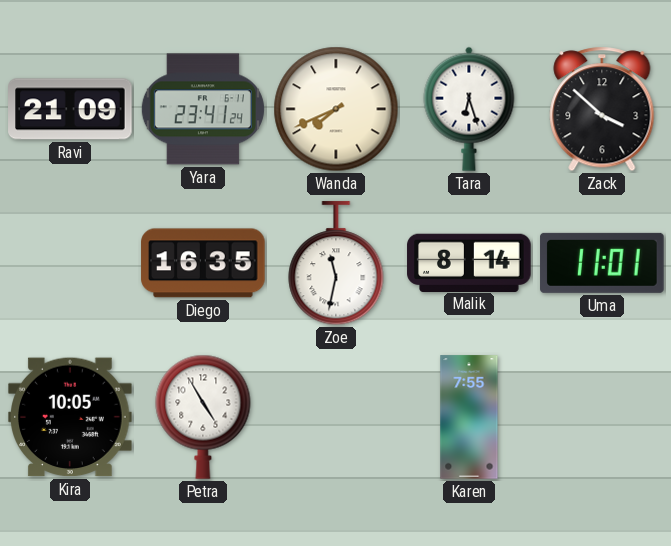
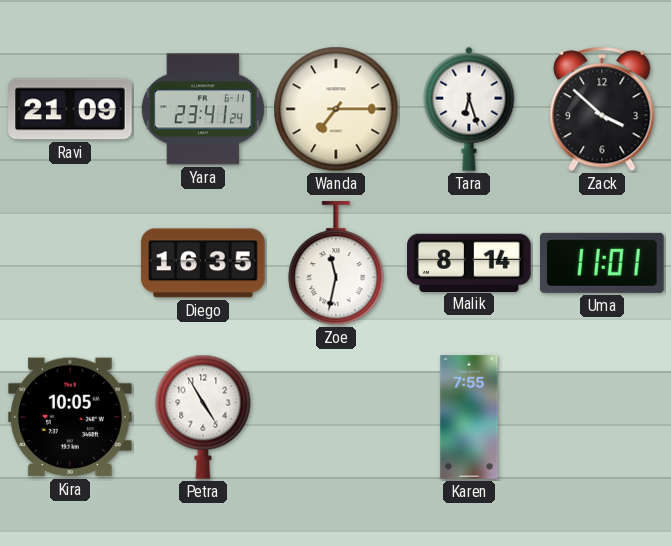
Wanda: 7:41 -> 7:15 (336, 109)
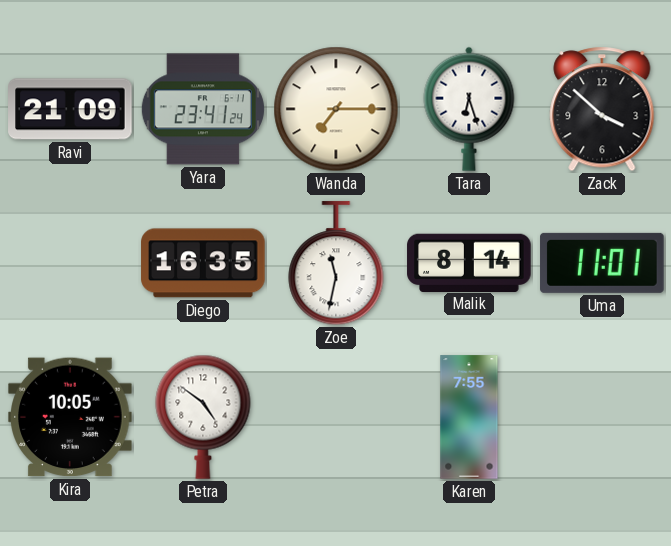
Petra: 4:55 -> 4:51 (203, 417)
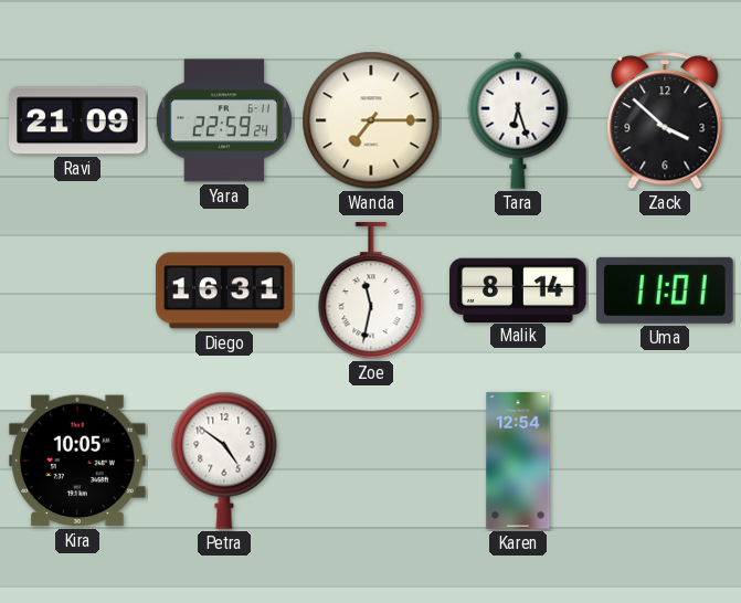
Yara: 23:41 -> 22:59 (224, 120)
Diego: 16:35 -> 16:31 (224, 290)
Karen: 7:55 -> 12:54 (518, 461)
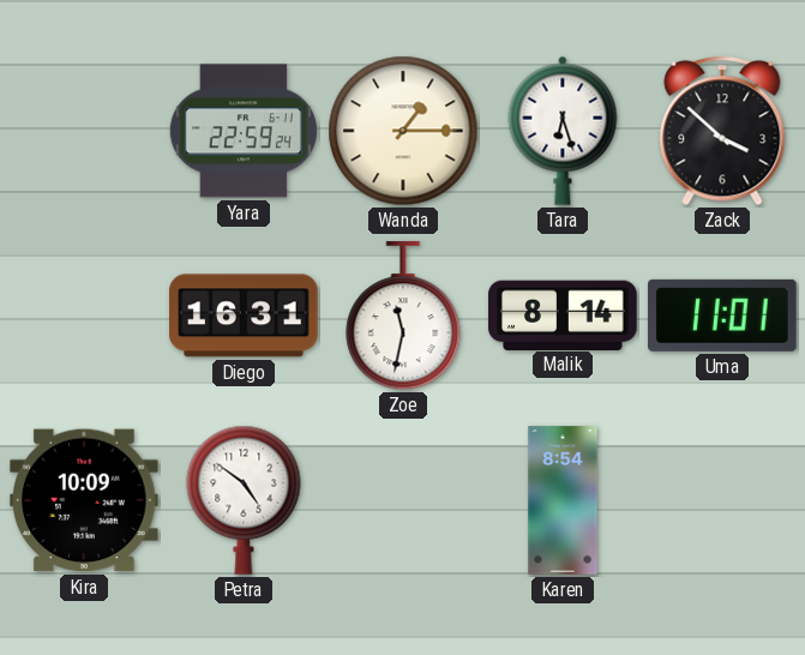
Ravi: 21:09 -> none (77, 120)
Wanda: 7:15 -> 1:15 (403, 131)
Kira: 10:05 -> 10:09 (84, 500)
Karen: 12:54 -> 8:54 (563, 500)
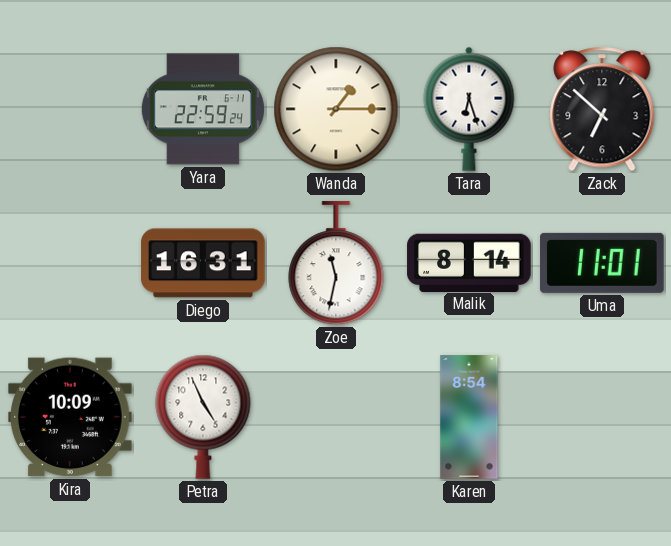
Zack: 3:52 -> 6:52 (602, 109)
Petra: 4:51 -> 4:56 (203, 417)
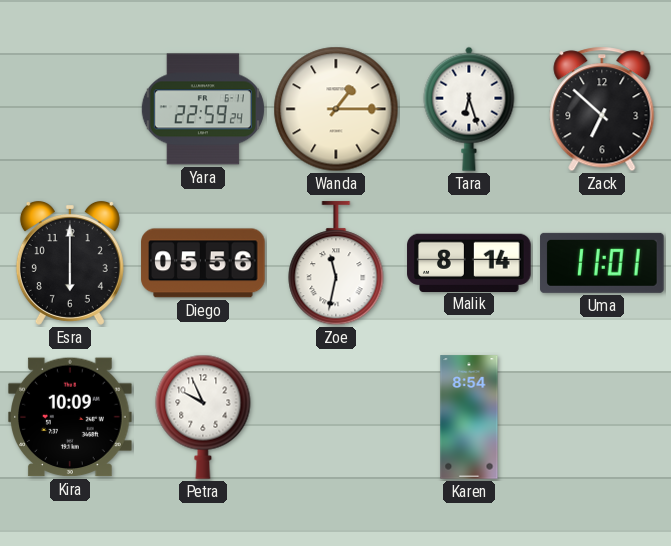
Esra: none -> 6:00 (70, 263)
Diego: 16:31 -> 05:56 (203, 263)
Petra: 4:56 -> 9:56 (203, 417)
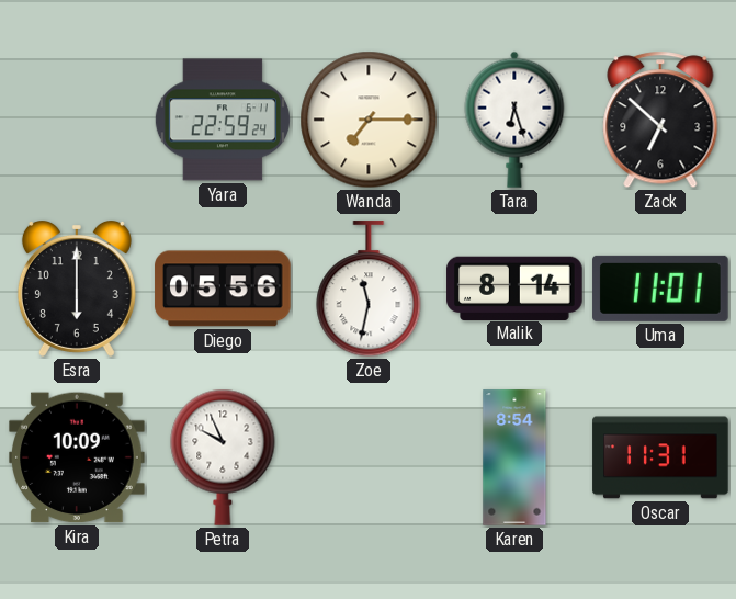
Wanda: 1:15 -> 7:15 (369, 120)
Oscar: none -> 11:31 (660, 457)
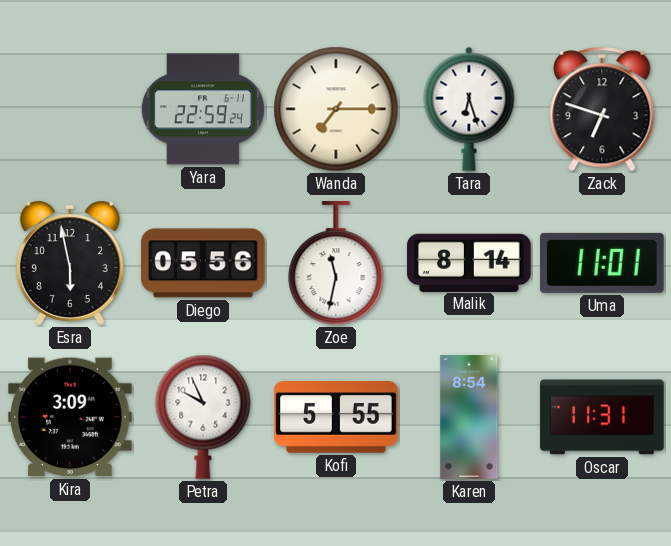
Zack: 6:52 -> 6:48 (602, 109)
Esra: 6:00 -> 5:58 (70, 263)
Kira: 10:09 -> 3:09 (70, 417)
Kofi: none -> 5:55 (336, 417)
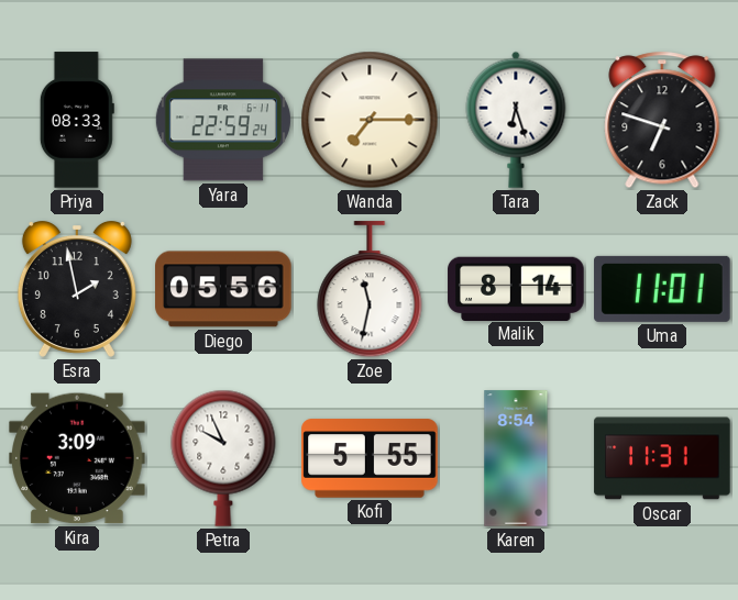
Priya: none -> 08:33 (77, 120)
Esra: 5:58 -> 1:58 (77, 289)
